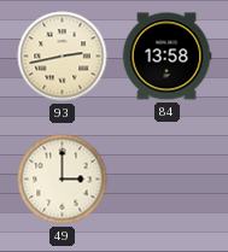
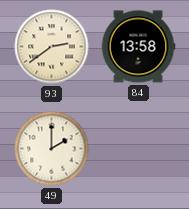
93: 2:43 -> 2:39 (52, 47)
49: 3:00 -> 2:00 (52, 149)
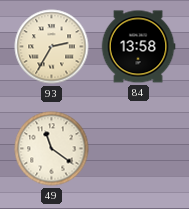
93: 2:39 -> 2:35 (52, 47)
49: 2:00 -> 11:21 (52, 149)
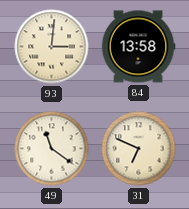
93: 2:35 -> 3:01 (52, 47)
31: none -> 6:49 (139, 149)
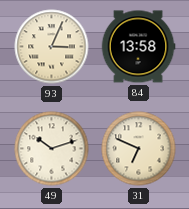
93: 3:01 -> 3:04 (52, 47)
49: 11:21 -> 10:12 (52, 149)
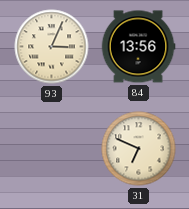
84: 13:58 -> 13:56 (138, 47)
49: 10:12 -> none (52, 149)
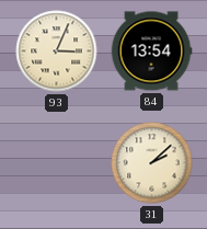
84: 13:56 -> 13:54 (151, 51)
31: 6:49 -> 2:08 (152, 163)
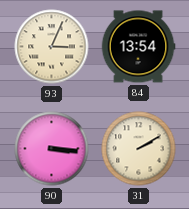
90: none -> 3:16 (52, 149)
31: 2:08 -> 2:10 (139, 149)
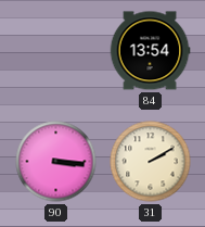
93: 3:04 -> none (52, 47)
